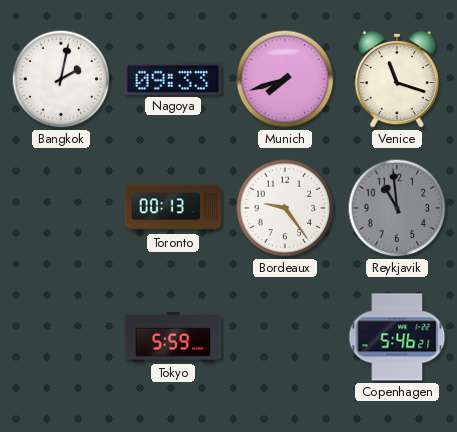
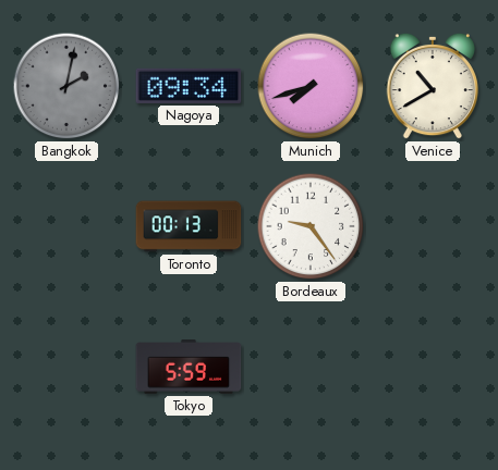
Bangkok dial: white -> grey (66, 86)
Nagoya: 09:33 -> 09:34 (189, 86)
Venice: 11:18 -> 10:40 (432, 86)
Reykjavik: 10:59 -> none (397, 208)
Copenhagen: 5:46 -> none (397, 337)
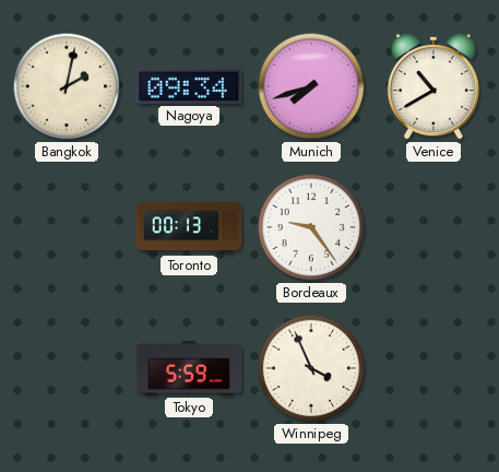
Bangkok dial: grey -> cream (67, 86)
Winnipeg: none -> 3:56 (311, 368)
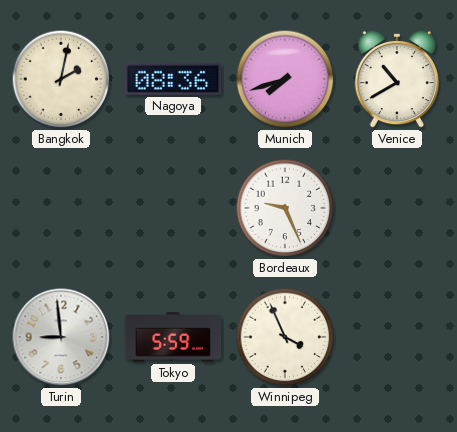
Nagoya: 09:34 -> 08:36 (173, 79)
Toronto: 00:13 -> none (189, 227)
Bordeaux: 9:24 -> 9:26 (285, 208)
Turin: none -> 8:59 (61, 337)
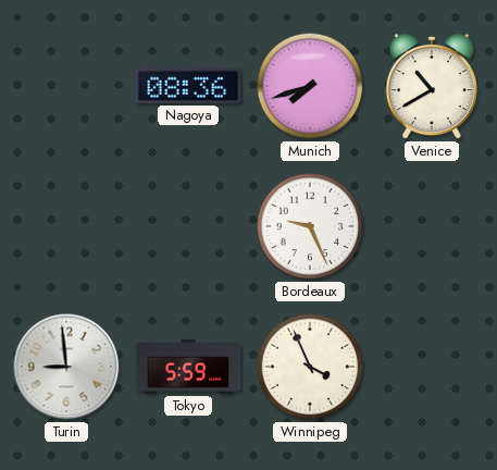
Bangkok: 2:02 -> none (61, 79)
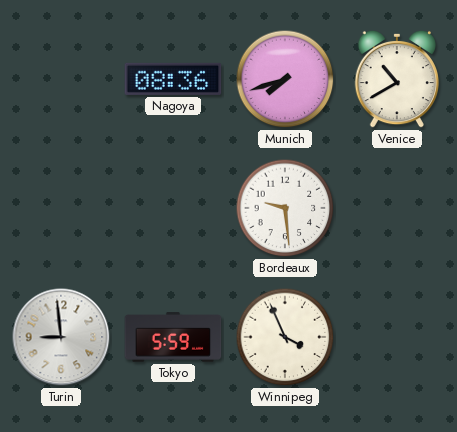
Bordeaux: 9:26 -> 9:29 (285, 208)
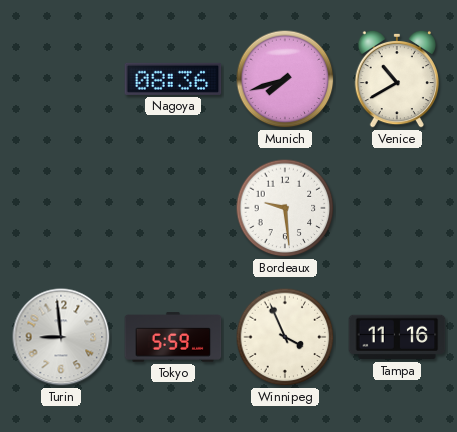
Tampa: none -> 11:16 (397, 337)
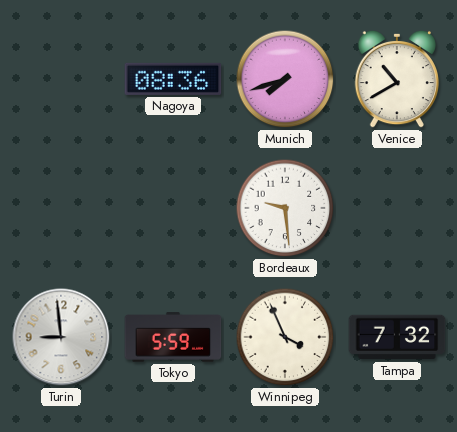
Tampa: 11:16 -> 7:32 (397, 337)
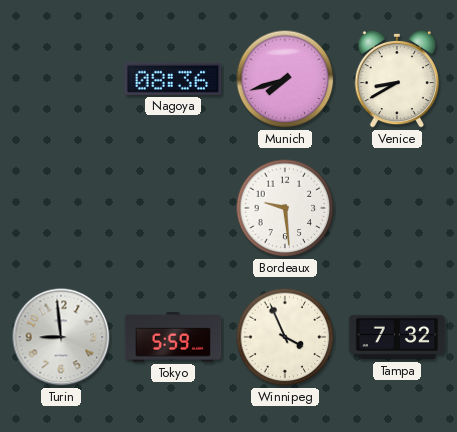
Venice: 10:40 -> 8:40 (396, 79)
